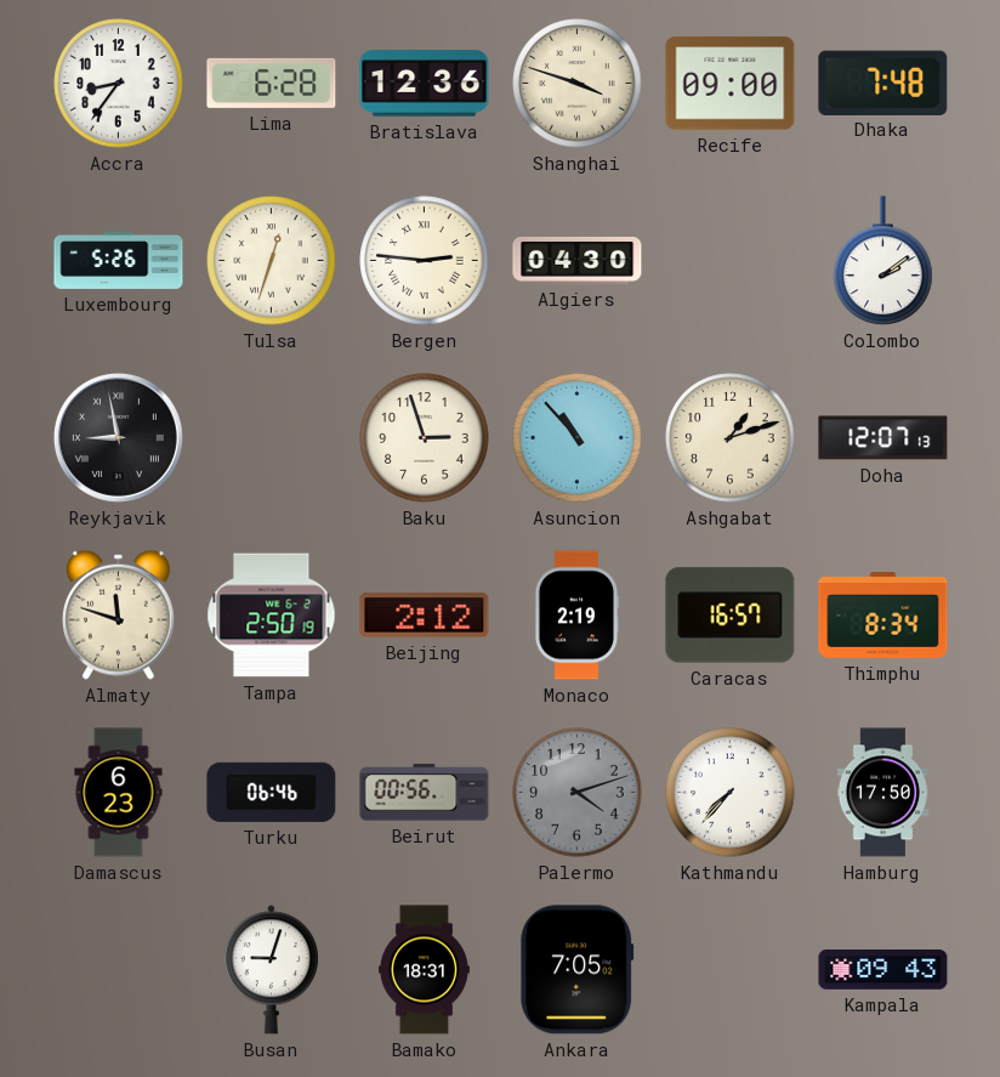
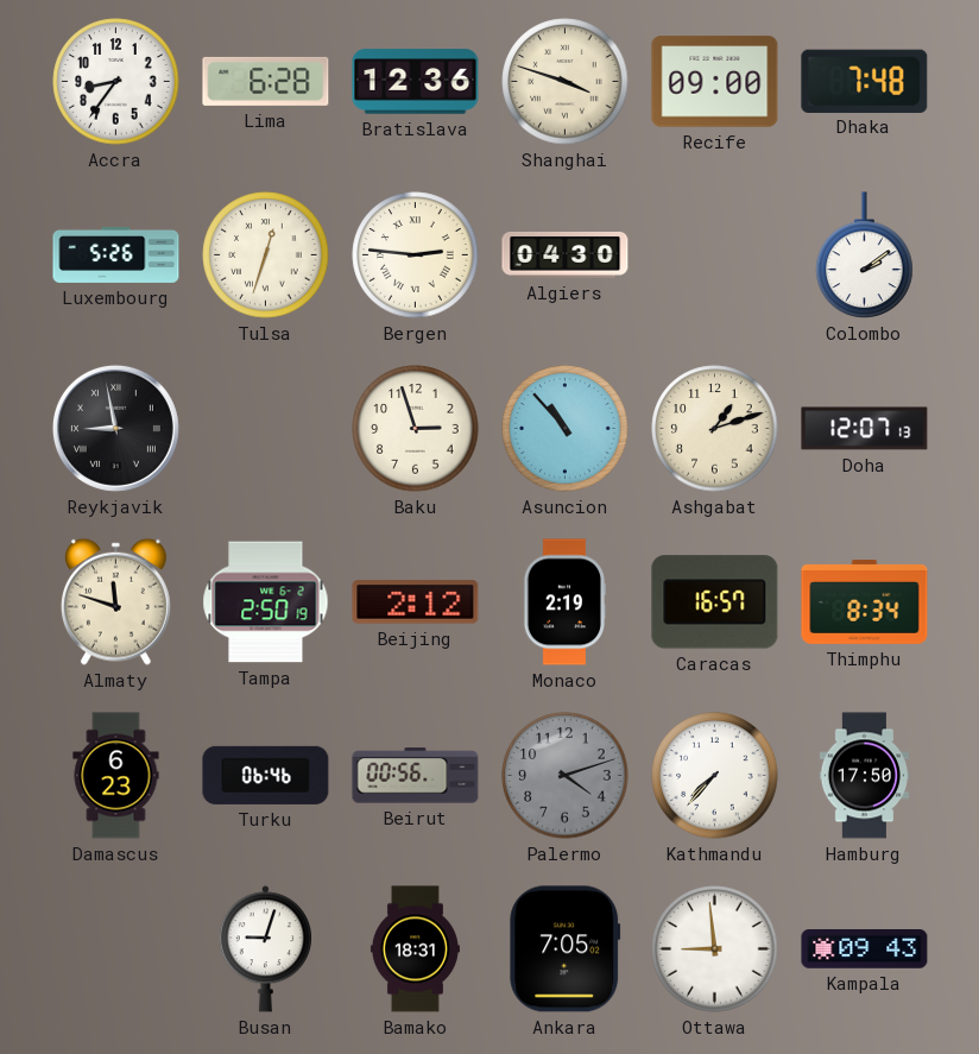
Ottawa: none -> 8:59 (715, 949)
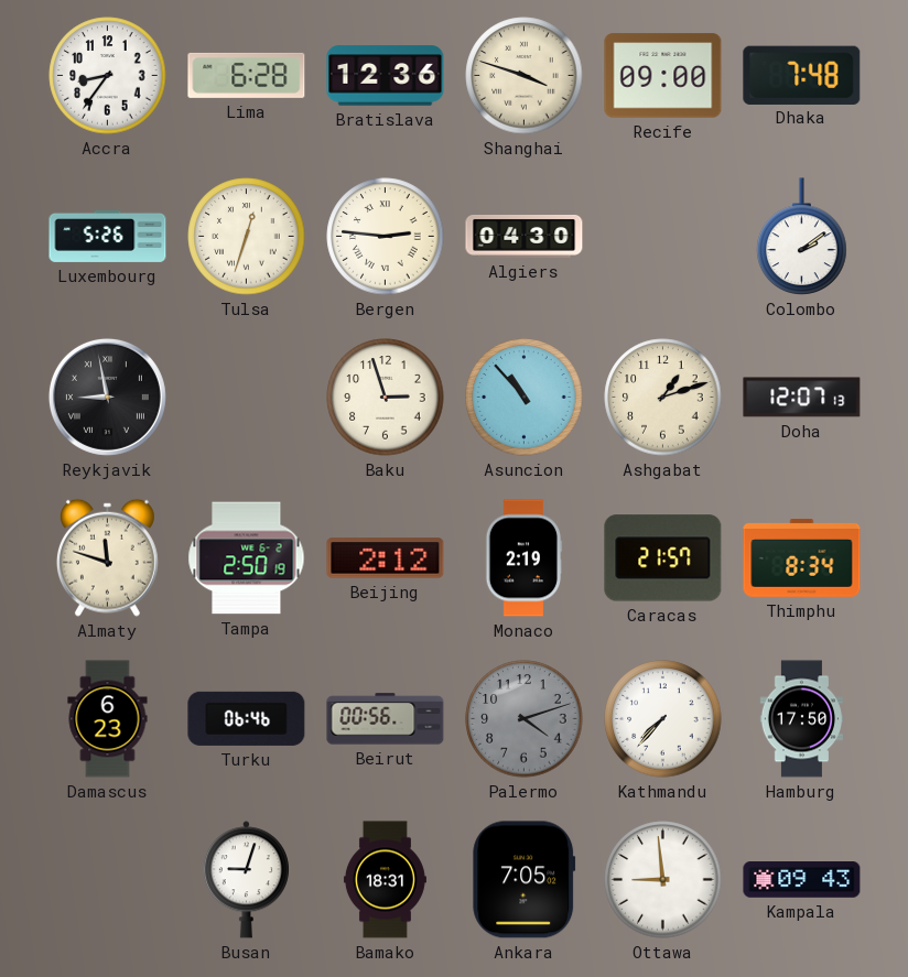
Caracas: 16:57 -> 21:57 (663, 558)
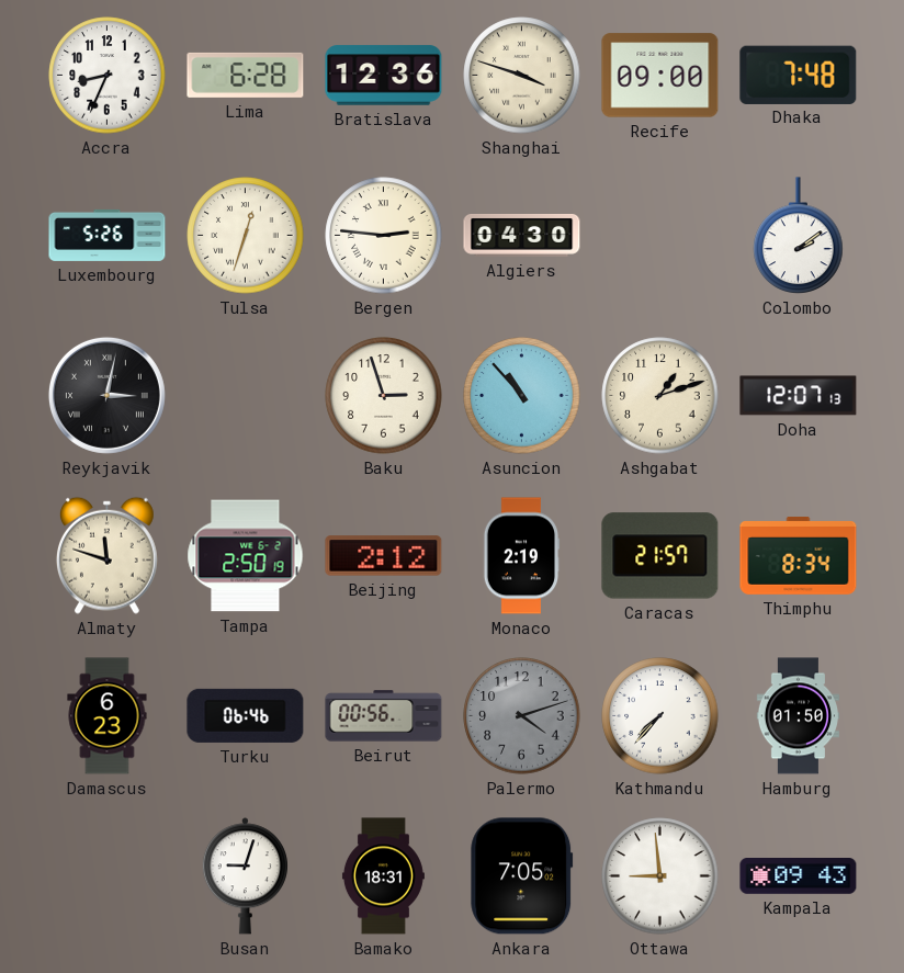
Accra: 8:36 -> 8:34 (108, 76)
Reykjavik: 8:58 -> 3:02 (106, 395)
Hamburg: 17:50 -> 01:50 (799, 716)
